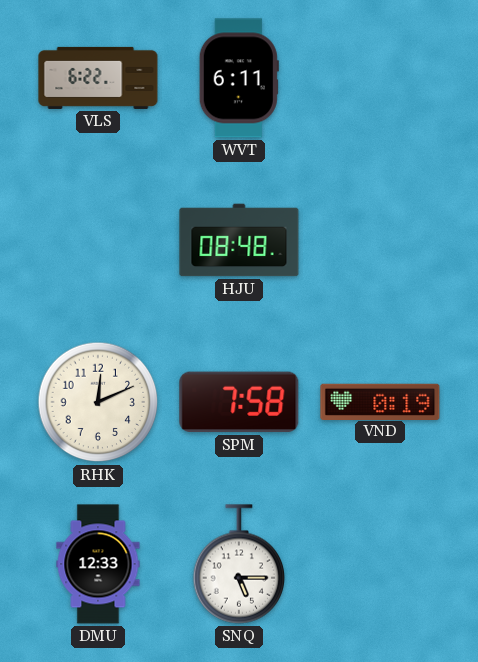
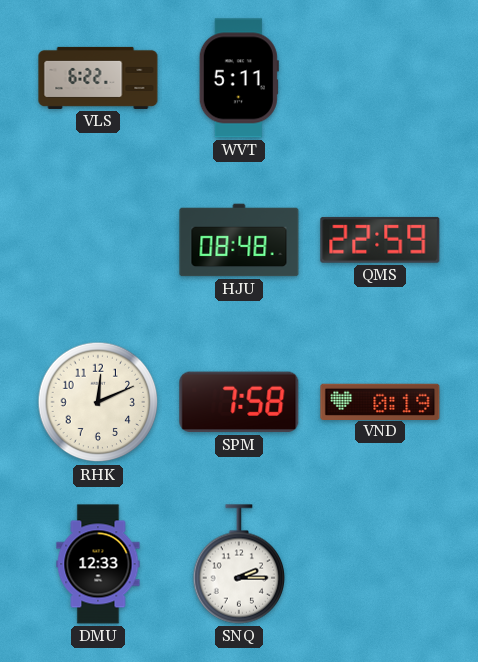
WVT: 6:11 -> 5:11 (239, 78)
QMS: none -> 22:59 (380, 240)
SNQ: 5:15 -> 2:15 (239, 564)
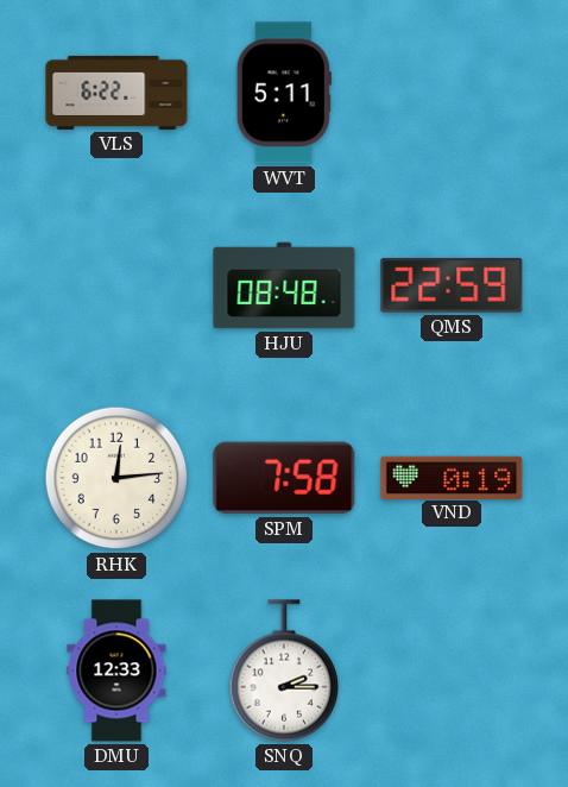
RHK: 12:11 -> 12:14 (116, 478)
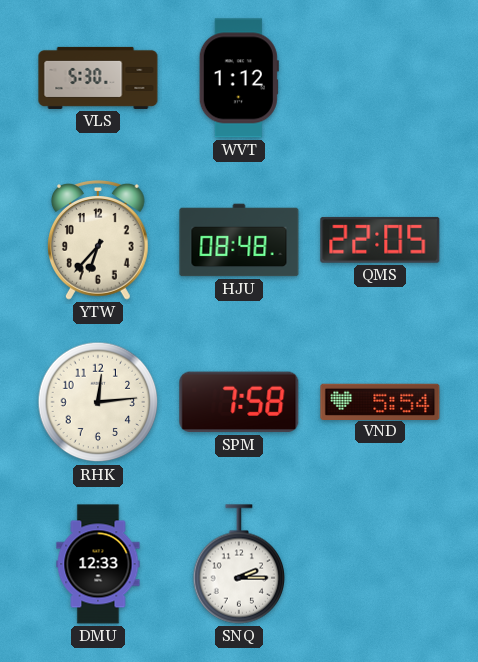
VLS: 6:22 -> 5:30 (98, 78)
WVT: 5:11 -> 1:12 (239, 78)
YTW: none -> 6:37 (99, 240)
QMS: 22:59 -> 22:05 (380, 240)
VND: 0:19 -> 5:54 (380, 401)
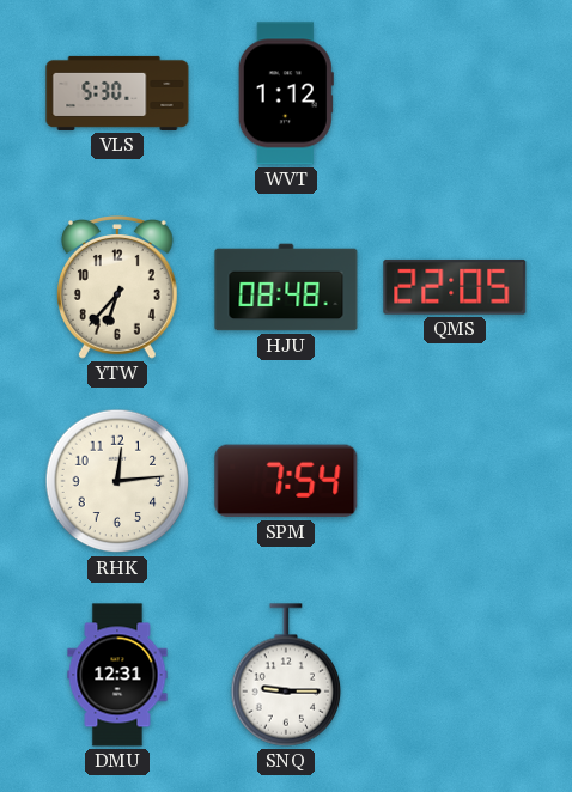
SPM: 7:58 -> 7:54 (286, 481)
VND: 5:54 -> none (380, 401)
DMU: 12:33 -> 12:31 (117, 675)
SNQ: 2:15 -> 9:15 (286, 675)
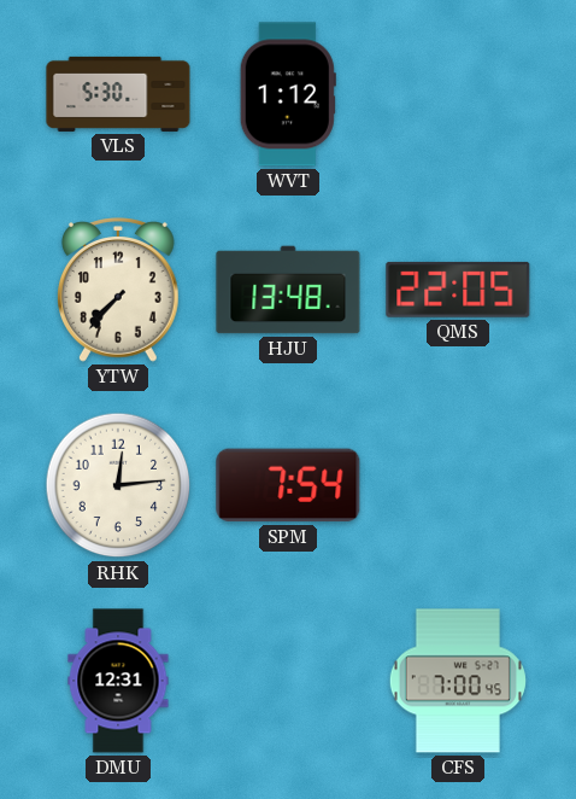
YTW: 6:37 -> 7:37 (119, 290)
HJU: 08:48 -> 13:48 (288, 290)
SNQ: 9:15 -> none (286, 675)
CFS: none -> 7:00 (458, 681)
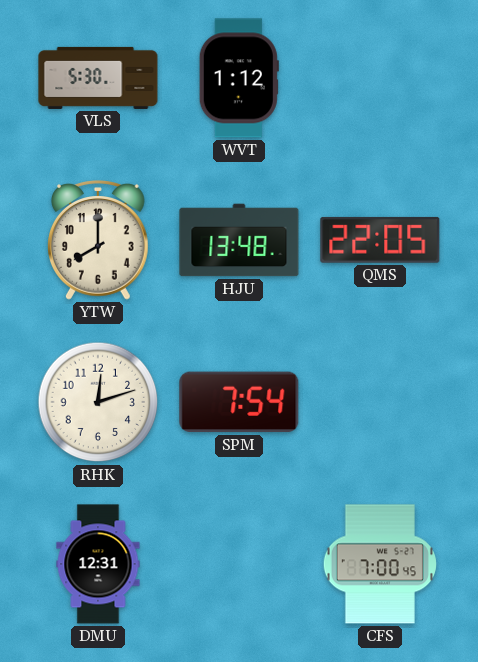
YTW: 7:37 -> 8:00 (99, 240)
RHK: 12:14 -> 12:12 (98, 402)
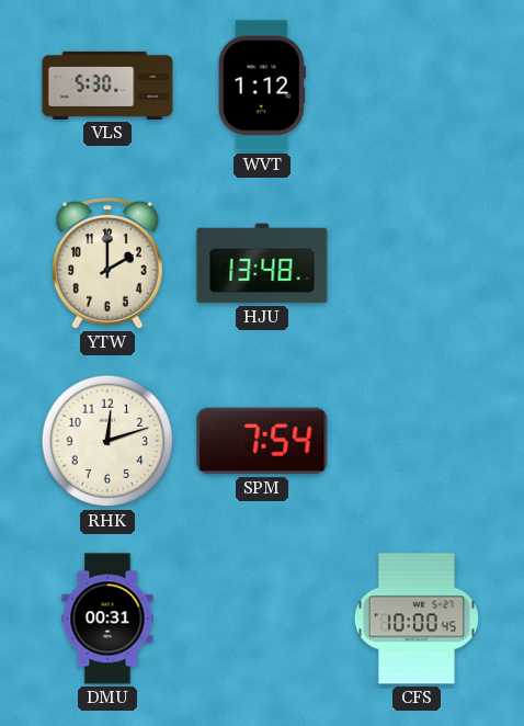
YTW: 8:00 -> 2:00 (109, 263)
QMS: 22:05 -> none (380, 240)
DMU: 12:31 -> 00:31 (107, 619)
CFS: 7:00 -> 10:00 (417, 619)
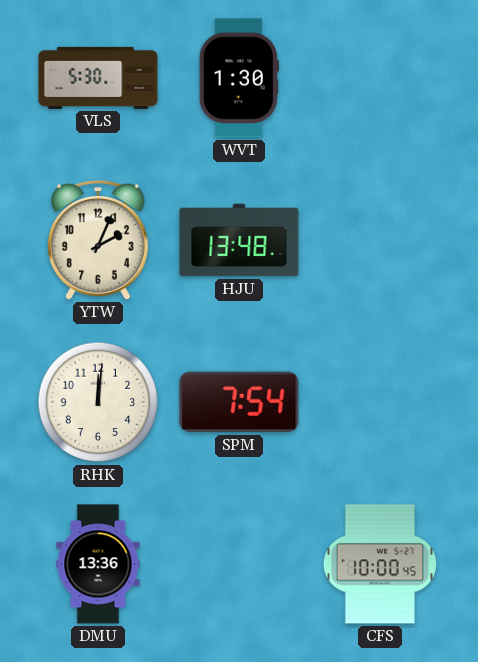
WVT: 1:12 -> 1:30 (239, 78)
YTW: 2:00 -> 2:04 (99, 240)
RHK: 12:12 -> 12:01 (98, 402)
DMU: 00:31 -> 13:36 (98, 564)
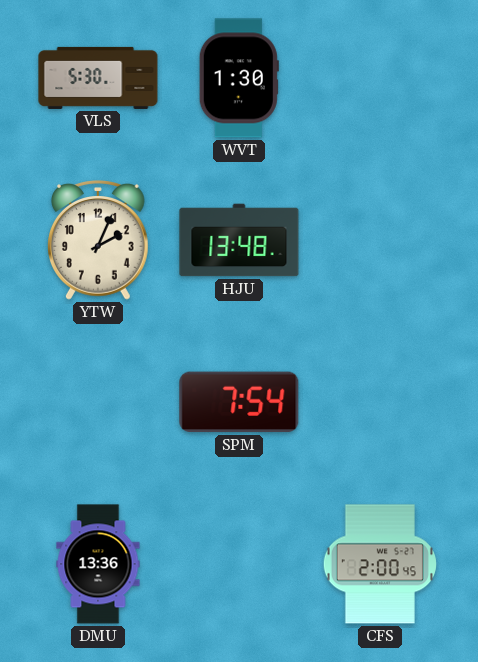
RHK: 12:01 -> none (98, 402)
CFS: 10:00 -> 2:00 (380, 564)
